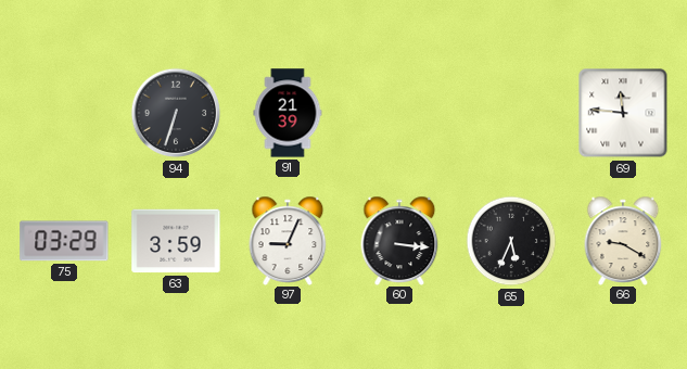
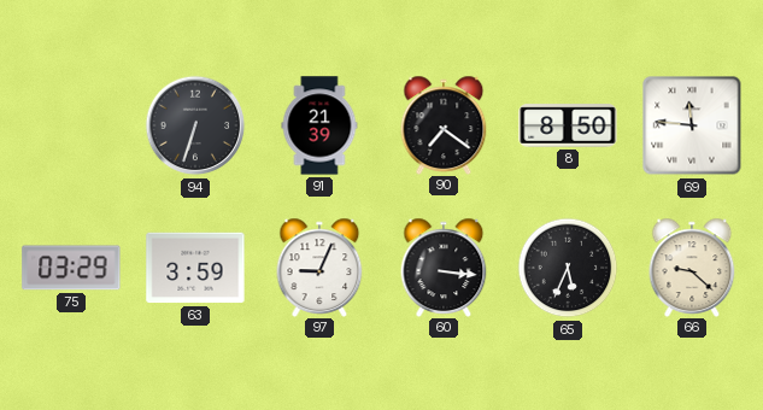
90: none -> 7:21 (444, 124)
8: none -> 8:50 (568, 125)
66: 9:20 -> 9:22 (692, 266)
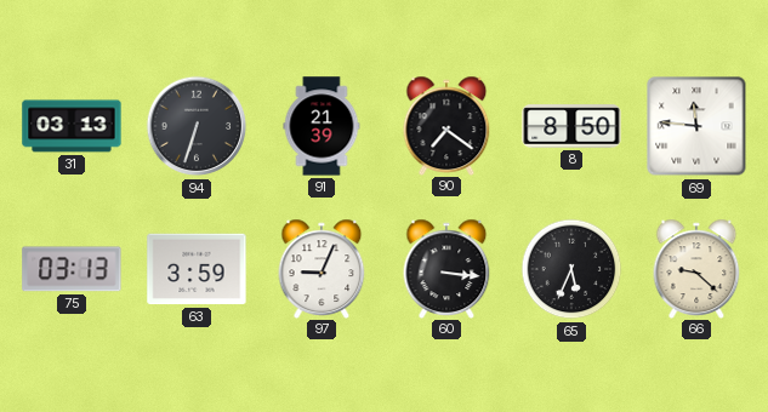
31: none -> 03:13 (72, 126)
75: 03:29 -> 03:13 (72, 269)
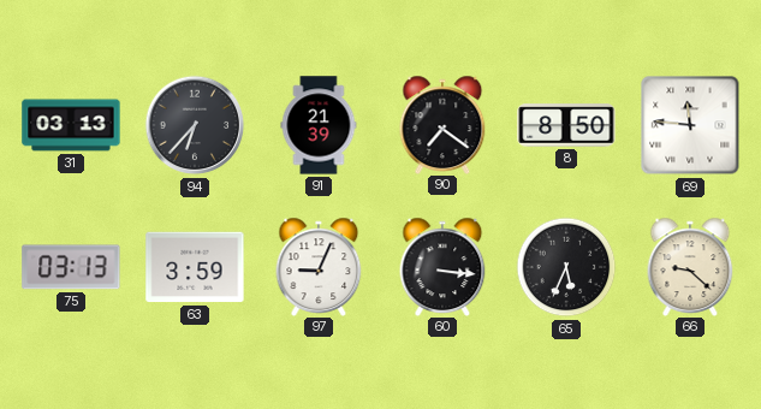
94: 6:33 -> 6:37 (195, 125)
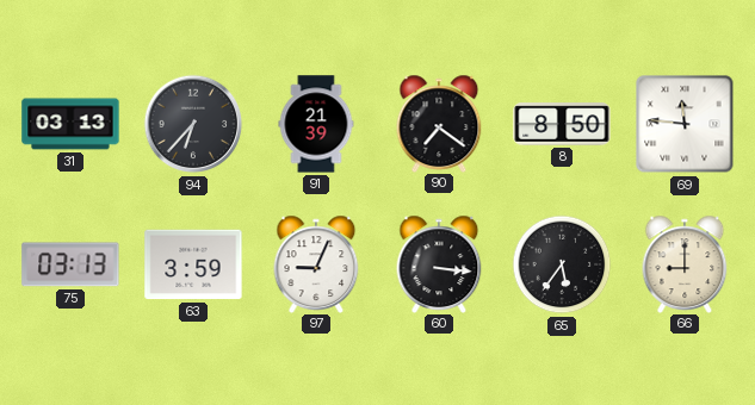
65: 5:34 -> 5:36 (562, 264)
66: 9:22 -> 9:00 (685, 263)
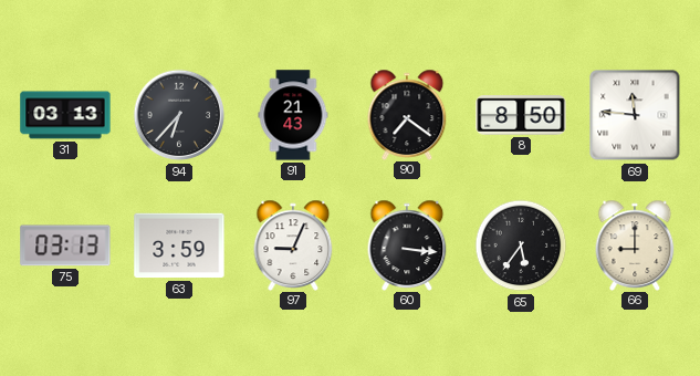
91: 21:39 -> 21:43 (293, 115)
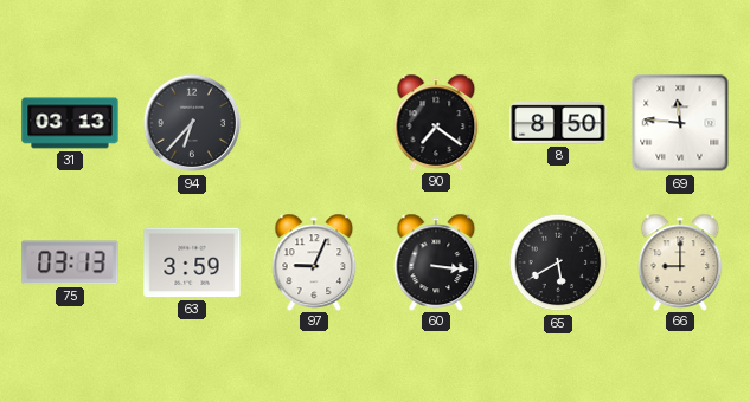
91: 21:43 -> none (293, 115)
65: 5:36 -> 5:40 (558, 262)
